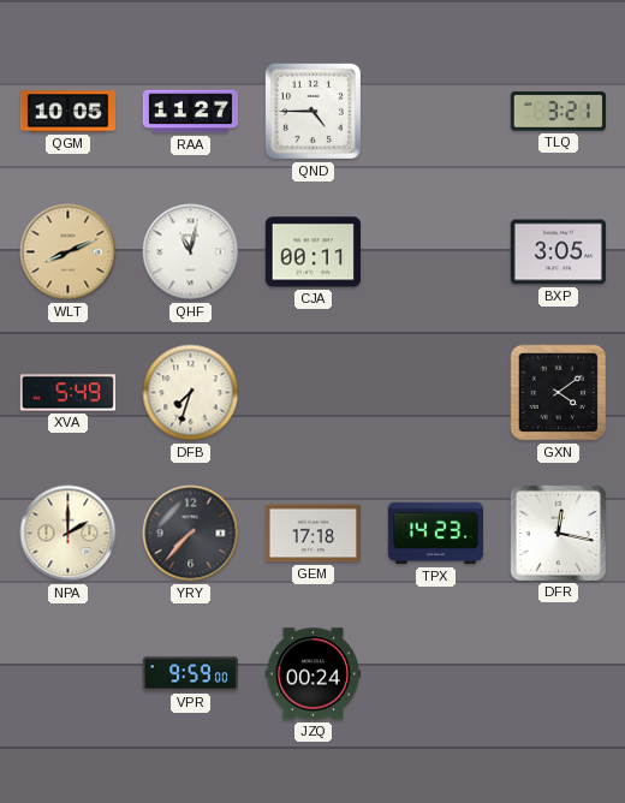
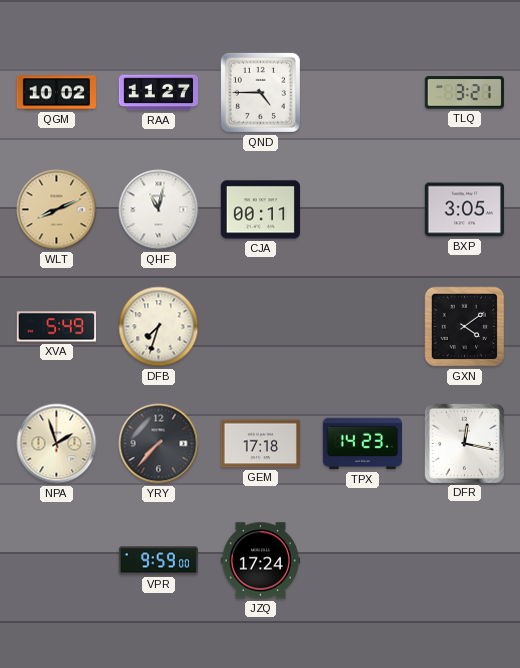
QGM: 10:05 -> 10:02 (56, 93)
NPA: 2:00 -> 1:57 (57, 444)
JZQ: 00:24 -> 17:24 (260, 561)
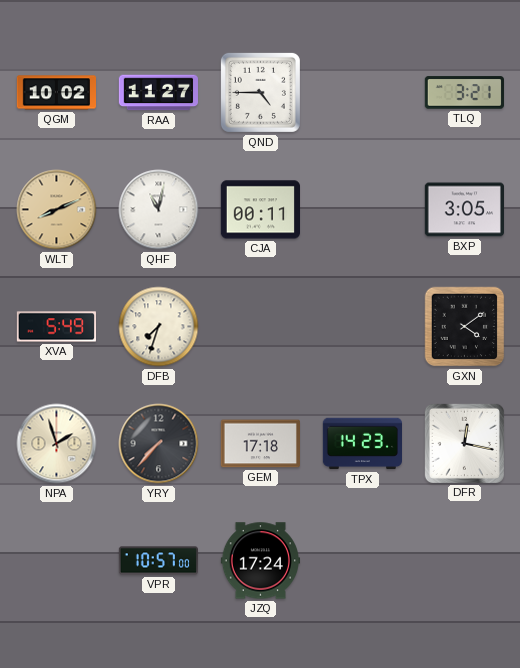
VPR: 9:59 -> 10:57 (158, 561)
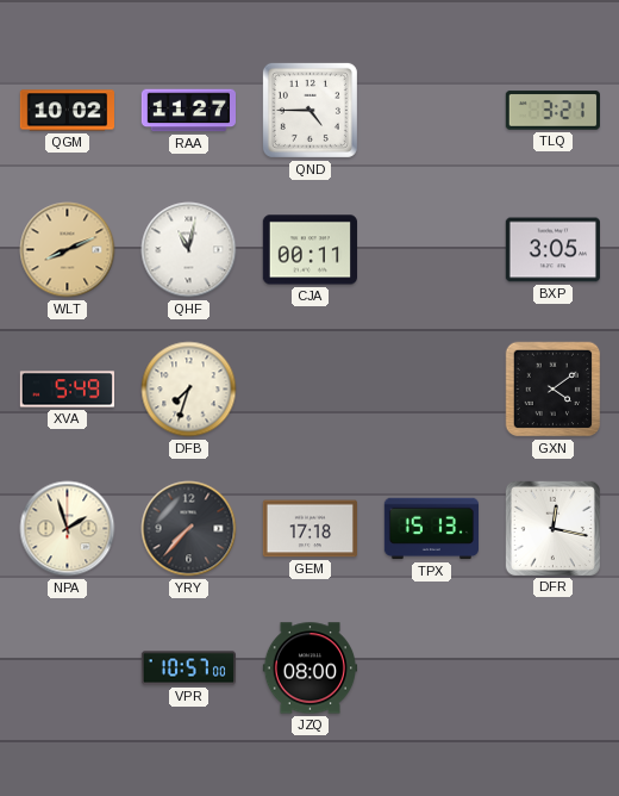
TPX: 14:23 -> 15:13 (431, 529)
JZQ: 17:24 -> 08:00 (309, 668)
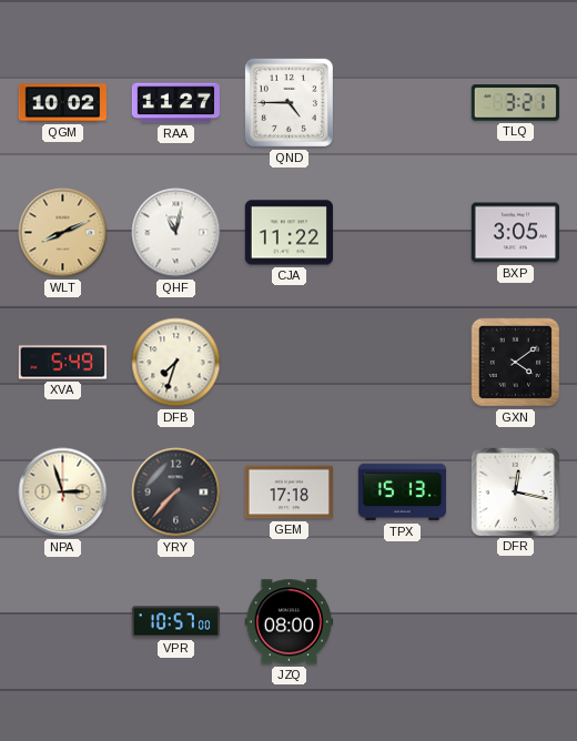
CJA: 00:11 -> 11:22 (288, 233)
NPA: 1:57 -> 2:57 (63, 493)
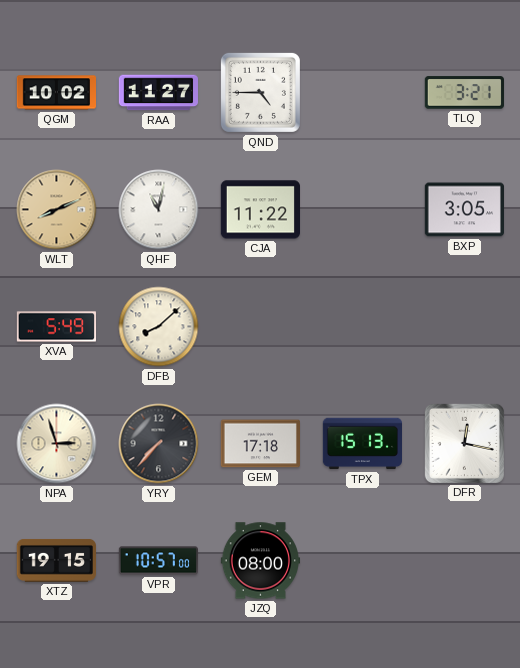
DFB: 7:33 -> 8:08 (159, 327)
GXN: 4:09 -> none (516, 363)
XTZ: none -> 19:15 (56, 560)
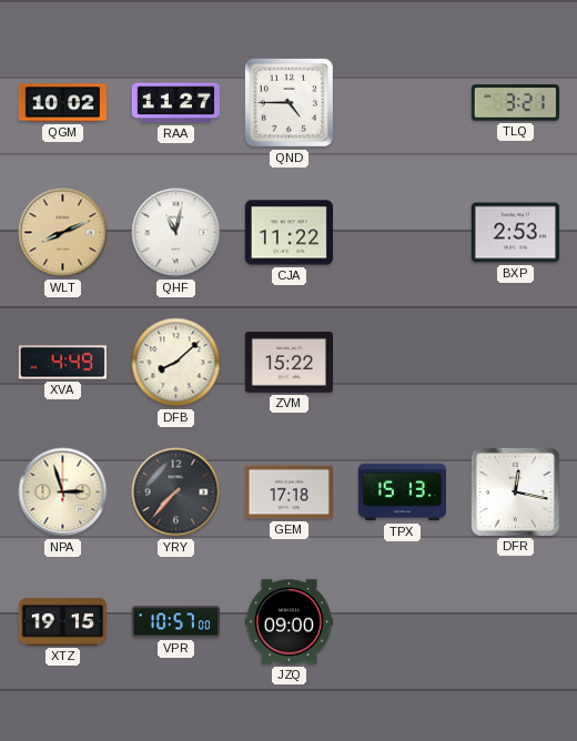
BXP: 3:05 -> 2:53 (515, 233)
XVA: 5:49 -> 4:49 (62, 363)
ZVM: none -> 15:22 (288, 363)
JZQ: 08:00 -> 09:00 (288, 622)
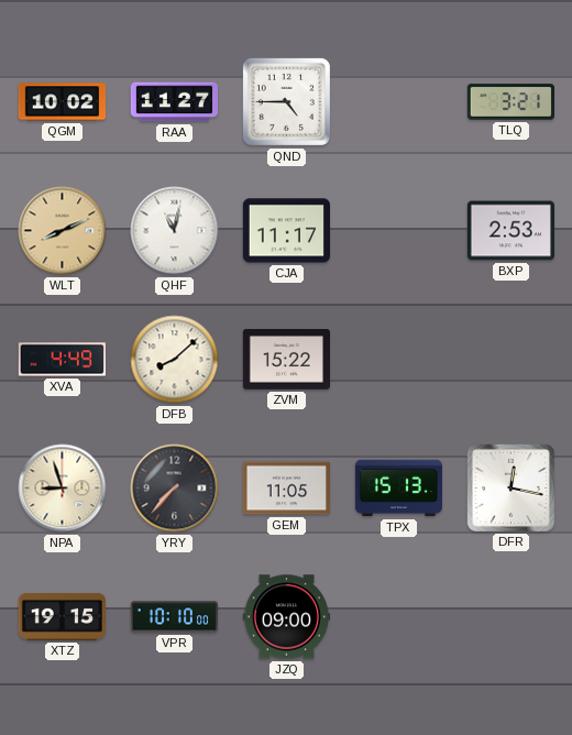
CJA: 11:22 -> 11:17 (286, 231)
NPA: 2:57 -> 8:57 (63, 489)
GEM: 17:18 -> 11:05 (286, 489)
VPR: 10:57 -> 10:10 (174, 617)
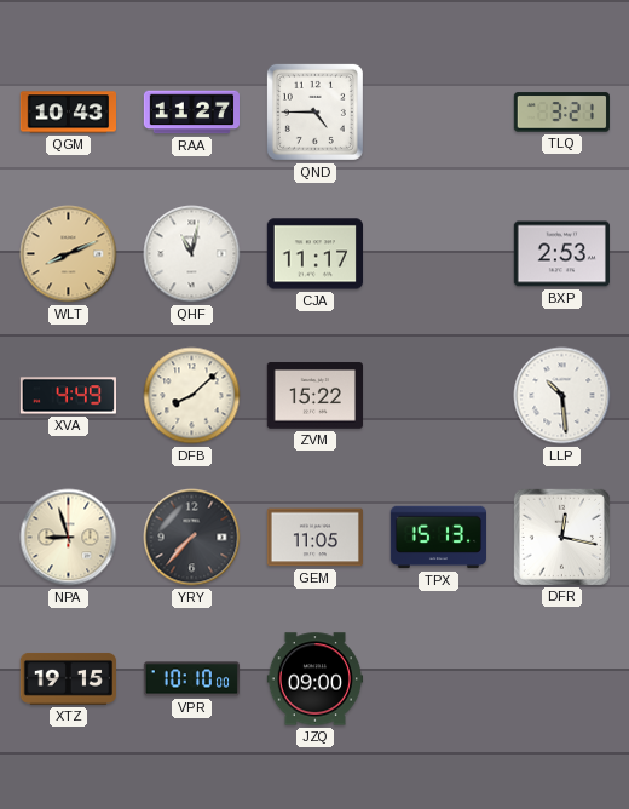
QGM: 10:02 -> 10:43 (68, 113)
LLP: none -> 10:29 (562, 396)
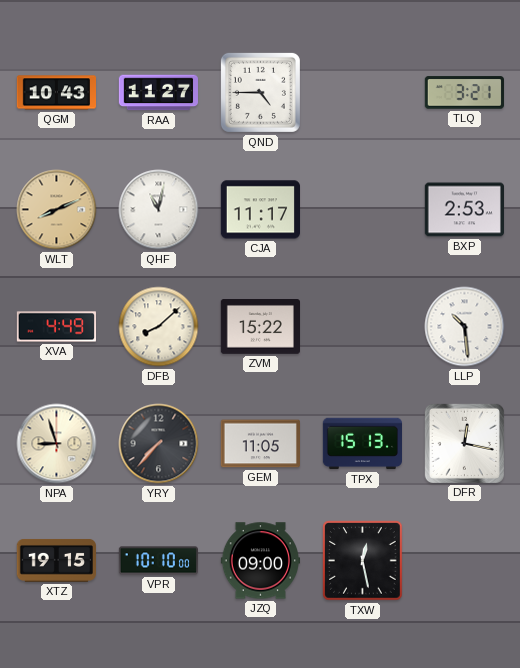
TXW: none -> 12:28 (363, 561)
